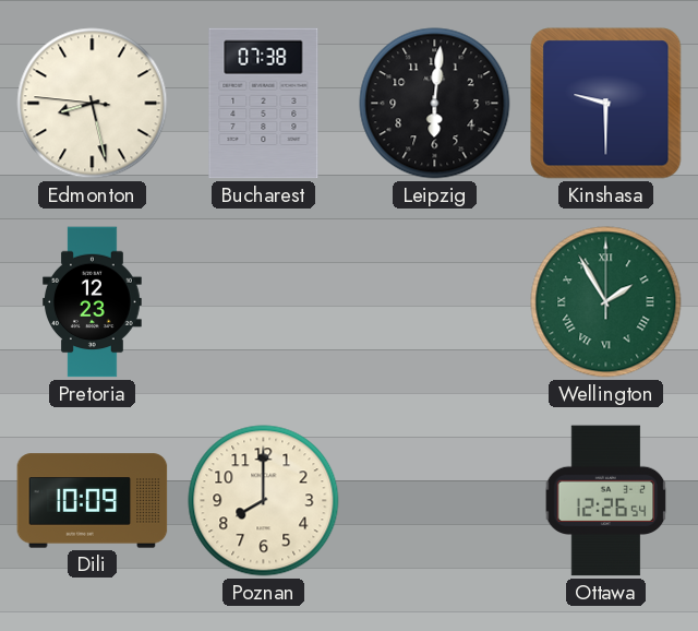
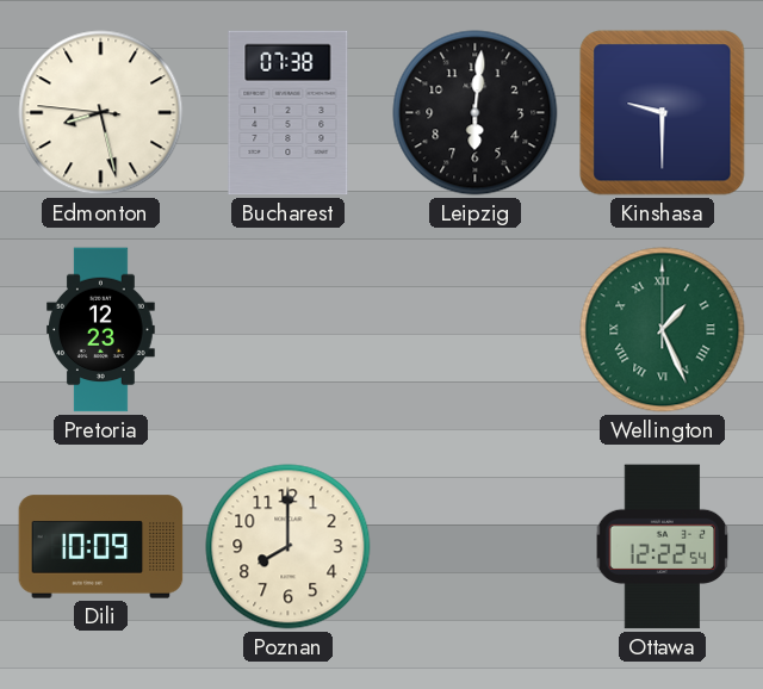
Wellington: 1:55 -> 1:26 (663, 330)
Ottawa: 12:26 -> 12:22 (663, 547)
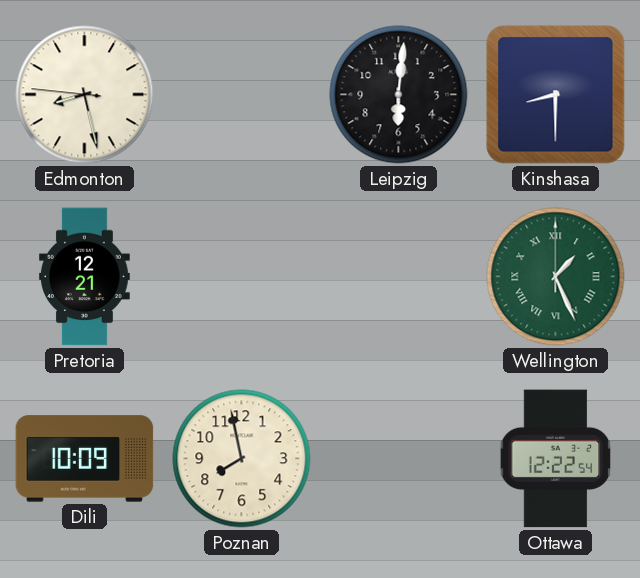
Bucharest: 07:38 -> none (289, 113)
Kinshasa: 9:30 -> 8:30 (556, 95)
Pretoria: 12:23 -> 12:21 (85, 277)
Poznan: 8:00 -> 7:58 (242, 459)
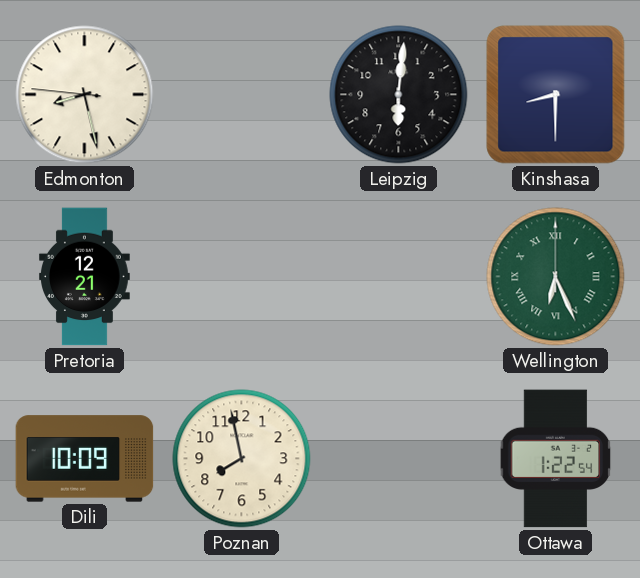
Wellington: 1:26 -> 6:26 (556, 277)
Ottawa: 12:22 -> 1:22 (556, 459)
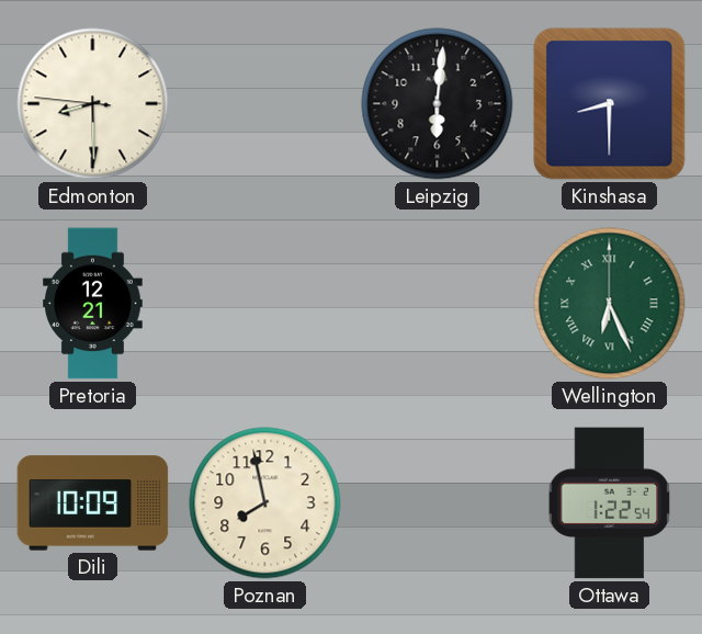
Edmonton: 8:27 -> 8:29 (93, 104)
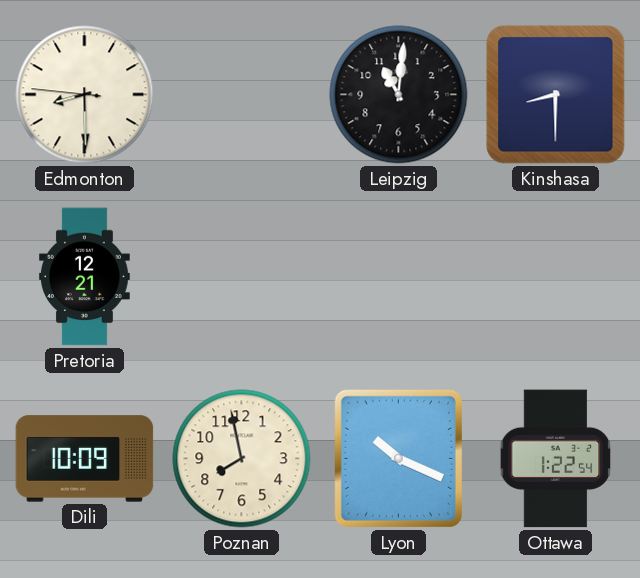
Leipzig: 6:01 -> 11:01 (399, 95)
Wellington: 6:26 -> none (610, 304)
Lyon: none -> 10:19 (398, 458)
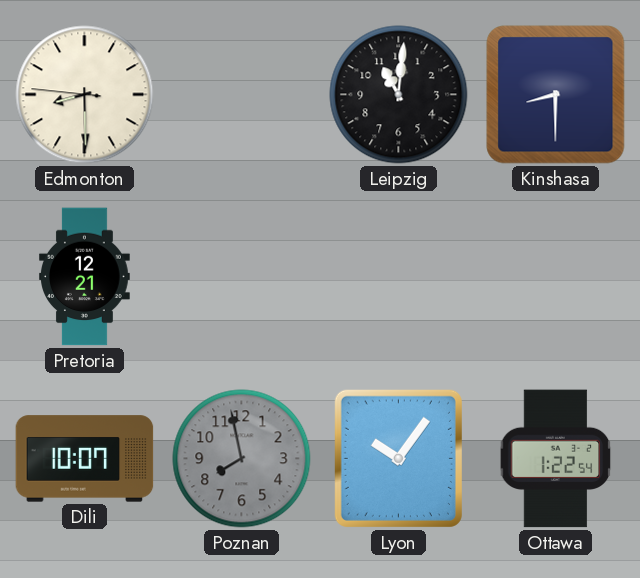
Dili: 10:09 -> 10:07 (85, 459)
Poznan dial: cream -> grey (242, 459)
Lyon: 10:19 -> 10:06 (398, 458)
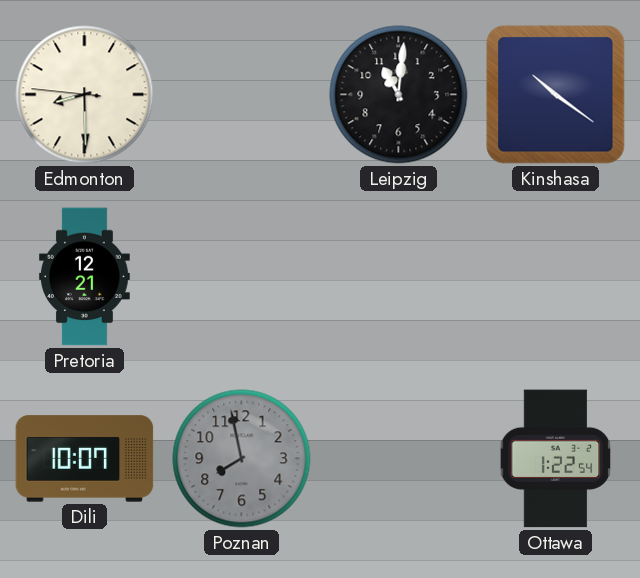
Kinshasa: 8:30 -> 10:21 (556, 95)
Lyon: 10:06 -> none (398, 458)
